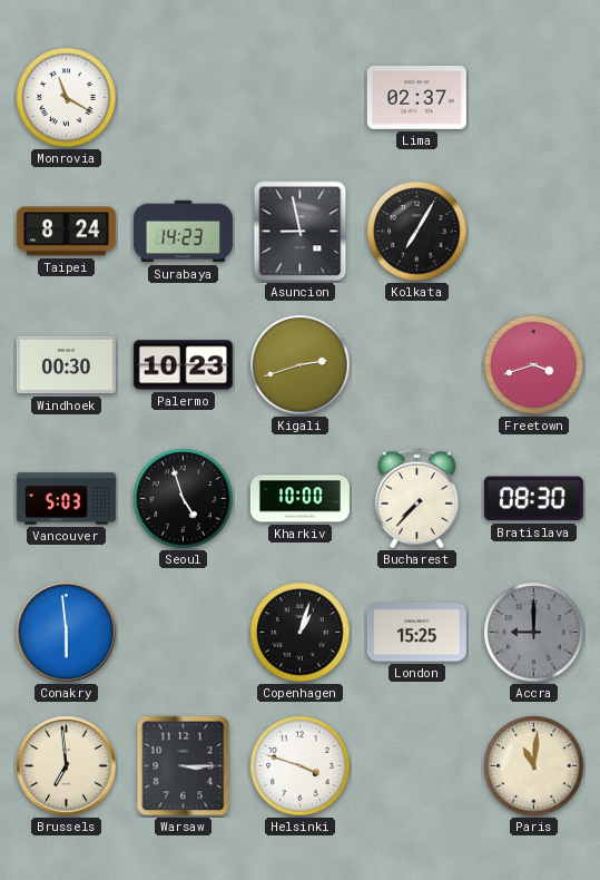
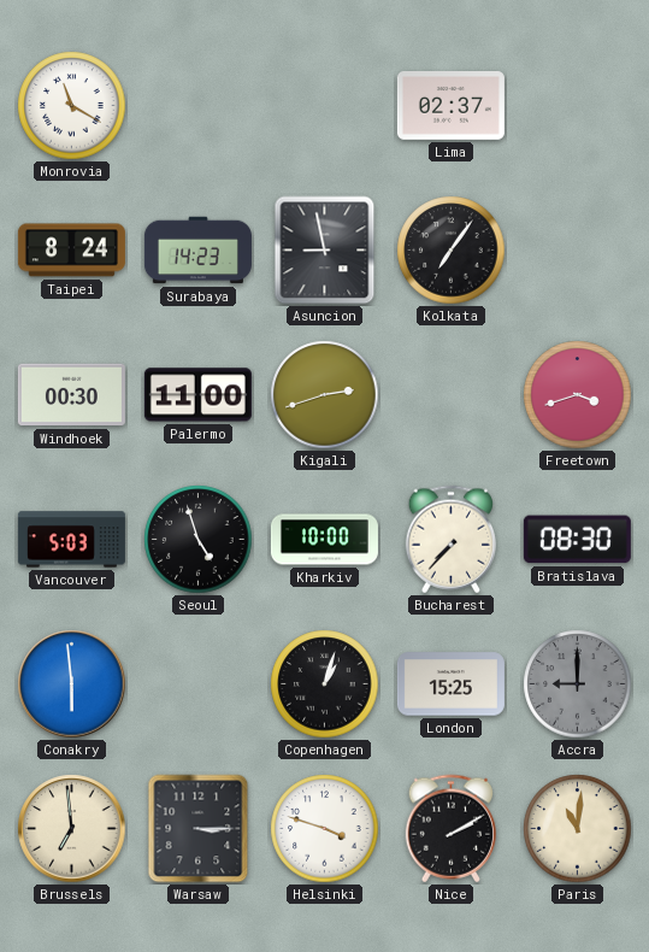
Kolkata: 7:05 -> 7:06 (452, 251)
Palermo: 10:23 -> 11:00 (197, 395)
Nice: none -> 2:10 (450, 829)
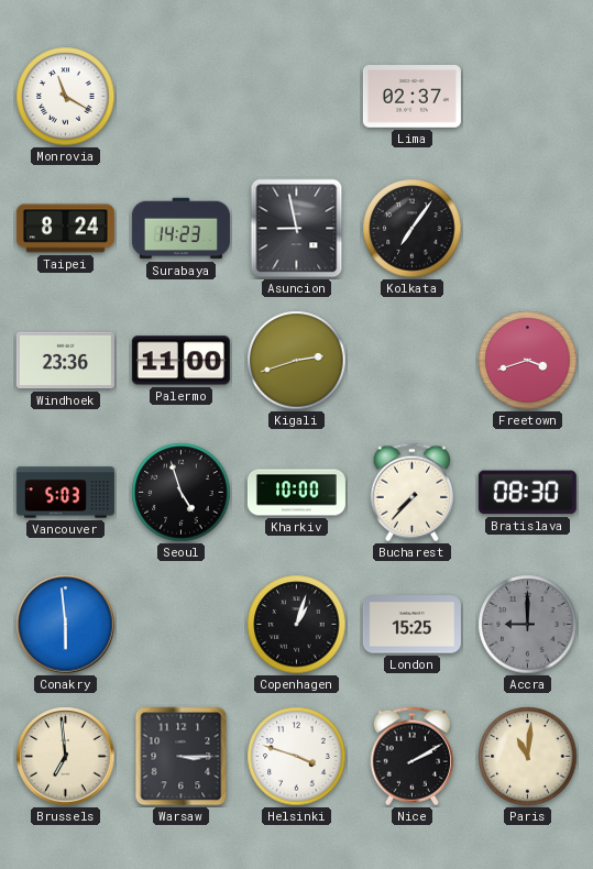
Windhoek: 00:30 -> 23:36 (65, 361)
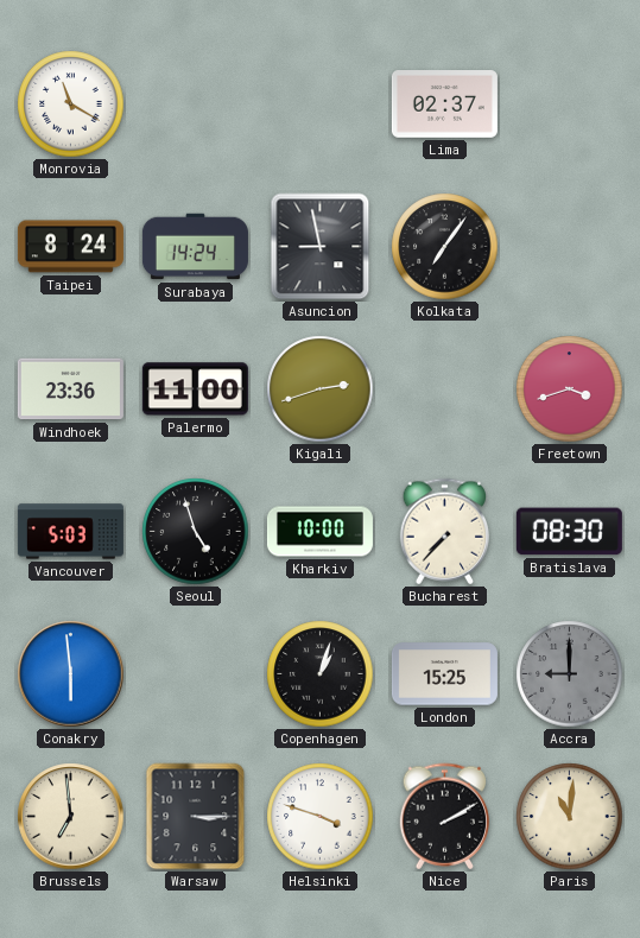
Surabaya: 14:23 -> 14:24 (195, 247)
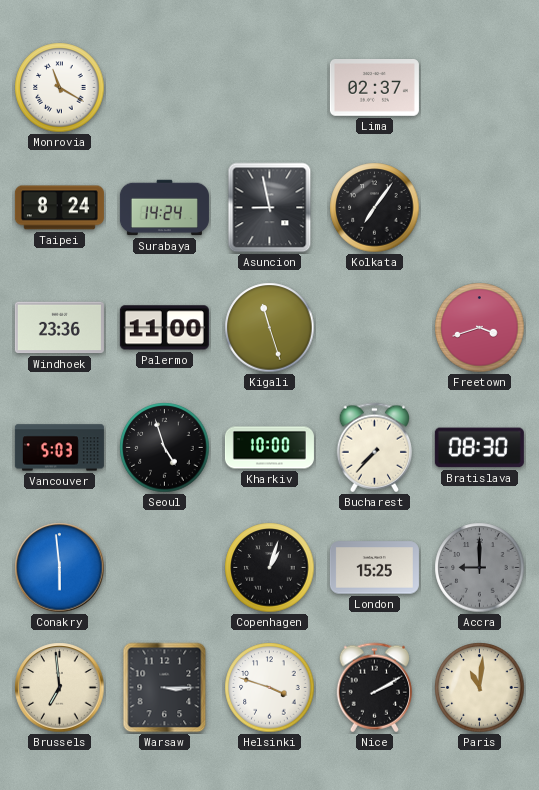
Kigali: 2:42 -> 11:27 (270, 328)
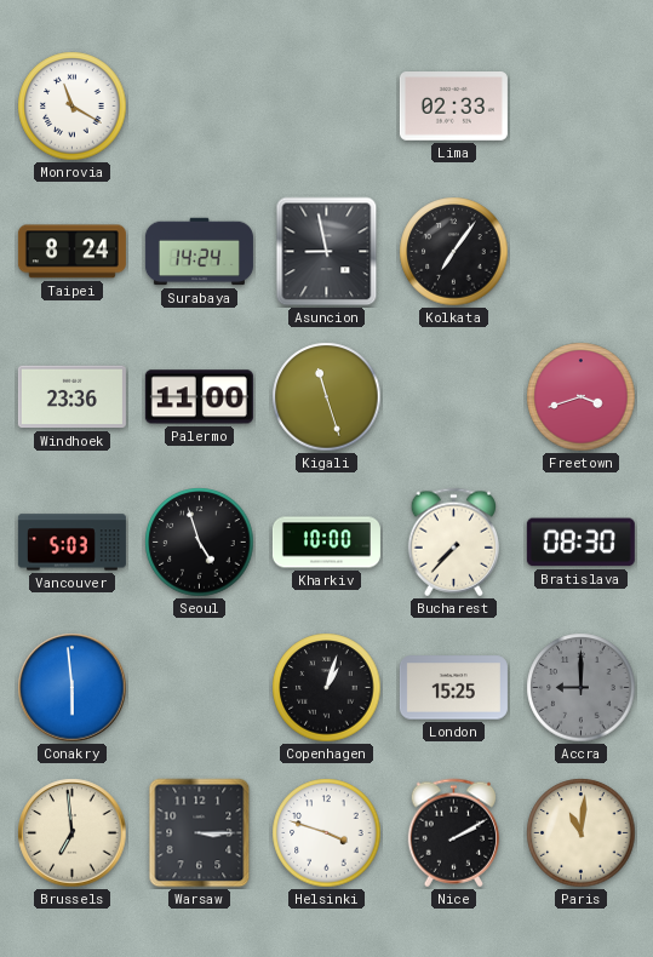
Lima: 02:37 -> 02:33 (453, 107)
